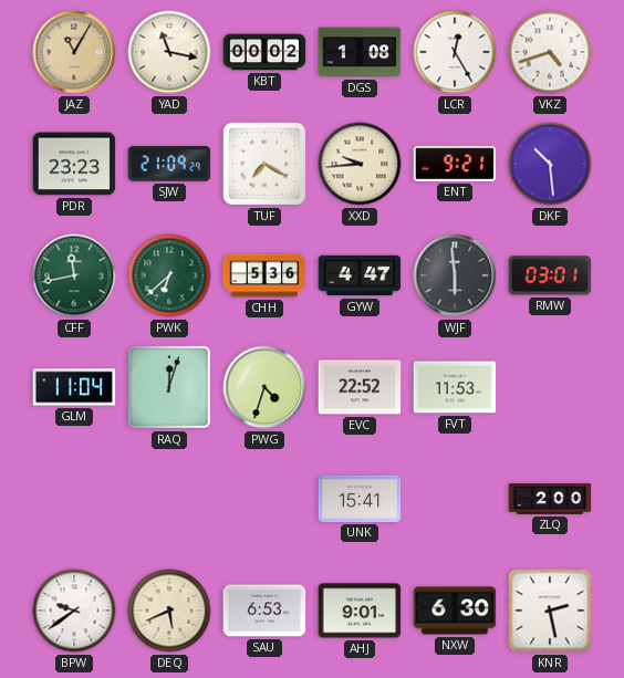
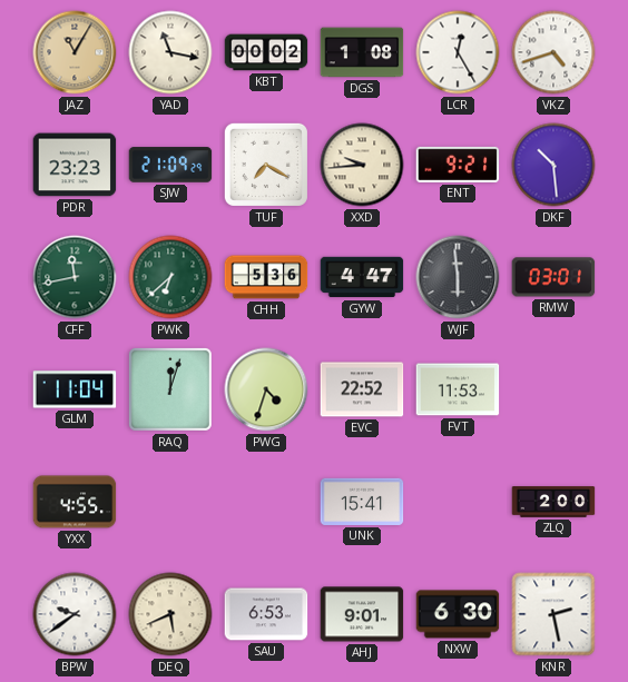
YXX: none -> 4:55 (75, 502)
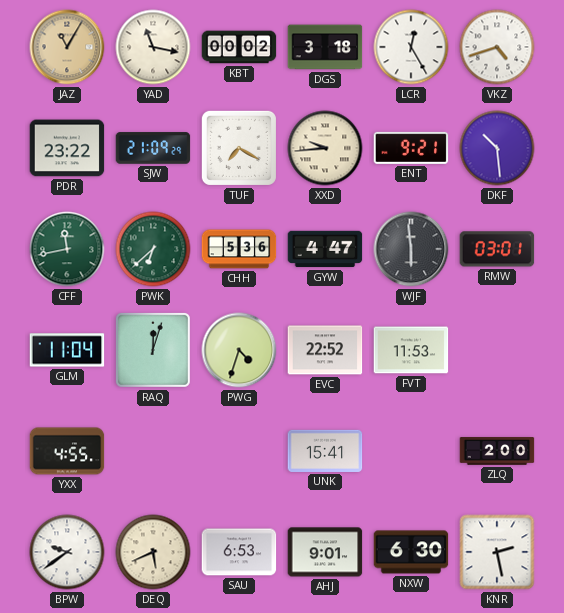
DGS: 1:08 -> 3:18 (325, 47)
PDR: 23:23 -> 23:22 (67, 148)
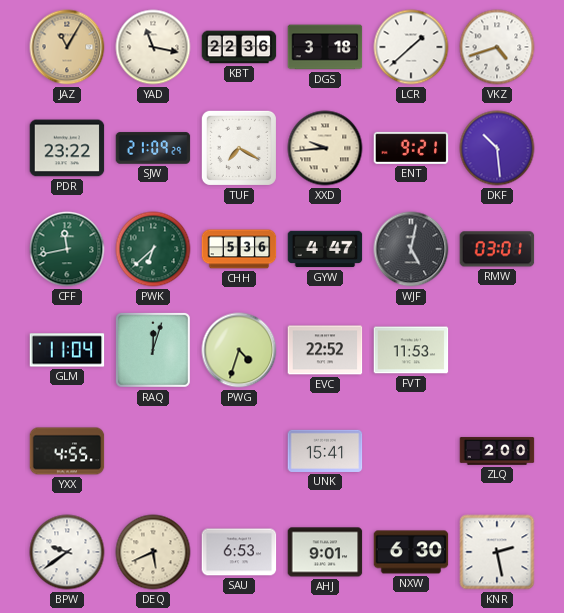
KBT: 00:02 -> 22:36 (239, 47)
LCR: 12:25 -> 1:38 (411, 47)
WJF: 5:59 -> 5:02 (411, 249)
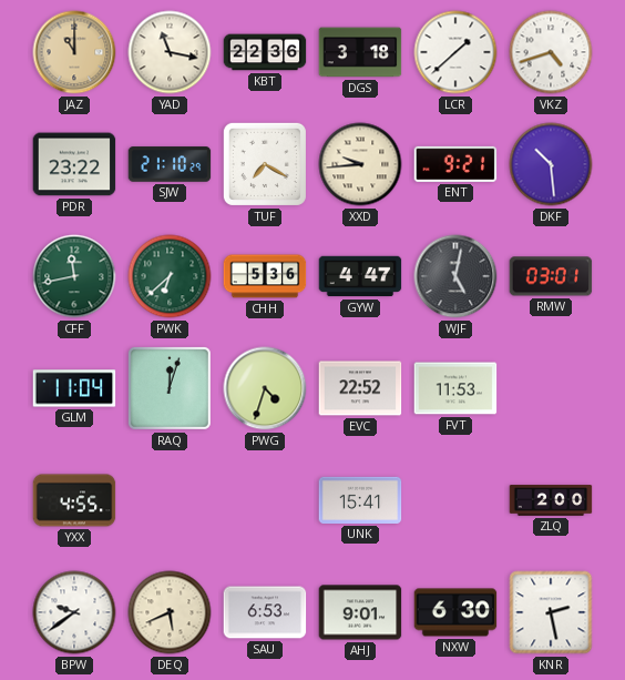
JAZ: 11:05 -> 11:00 (74, 52)
SJW: 21:09 -> 21:10 (170, 164)
